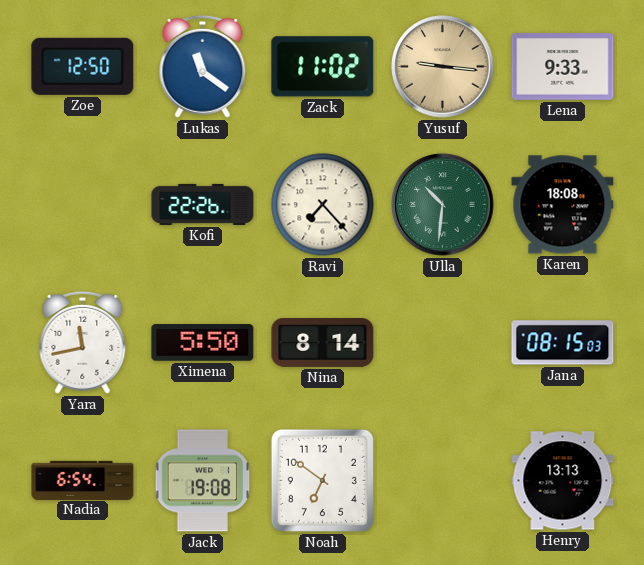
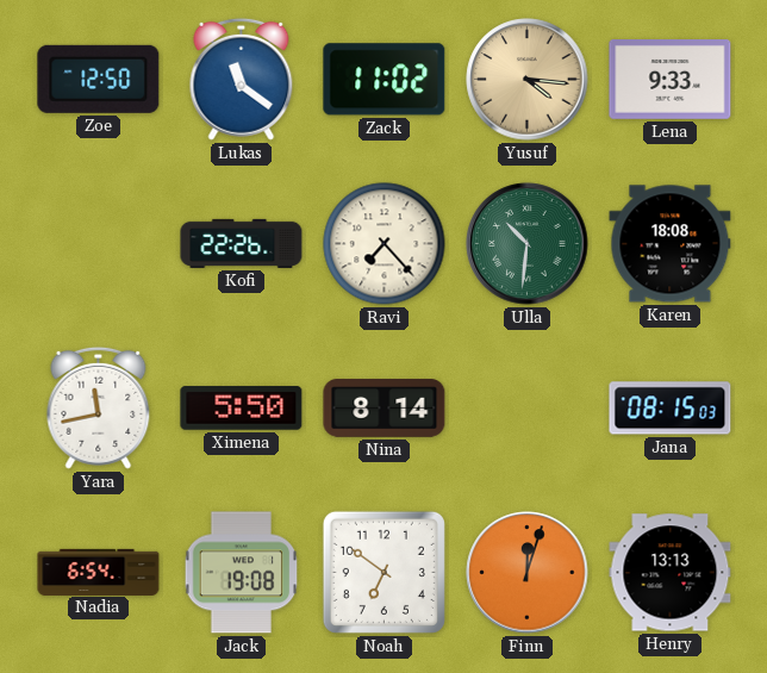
Yusuf: 9:16 -> 4:16 (528, 80)
Finn: none -> 12:03 (528, 573)
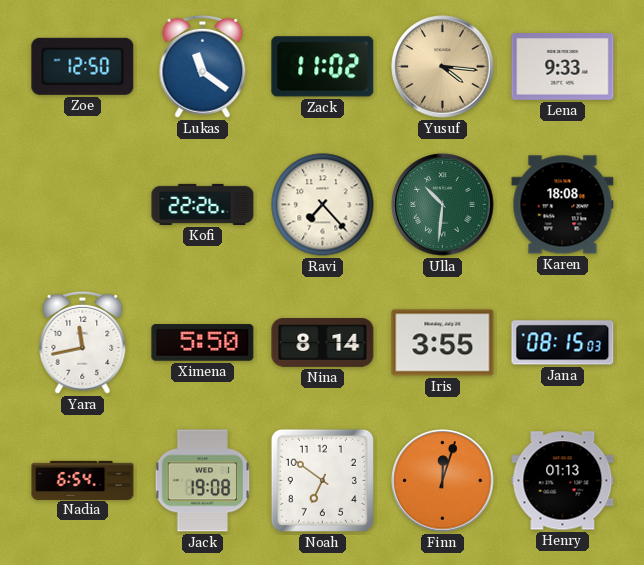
Iris: none -> 3:55 (443, 343)
Henry: 13:13 -> 01:13 (563, 481)
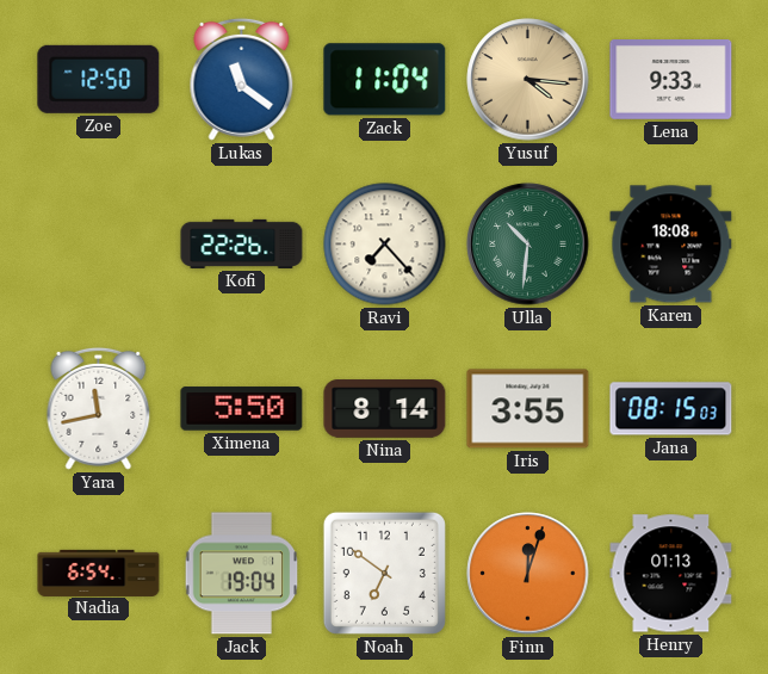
Zack: 11:02 -> 11:04 (385, 80)
Jack: 19:08 -> 19:04 (242, 574)
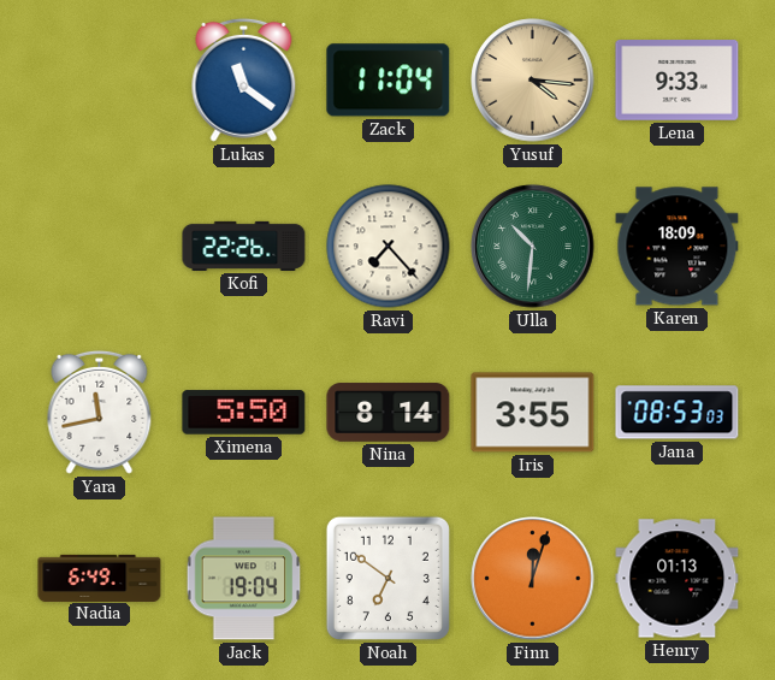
Zoe: 12:50 -> none (99, 79)
Karen: 18:08 -> 18:09 (678, 247)
Jana: 08:15 -> 08:53 (678, 413)
Nadia: 6:54 -> 6:49 (100, 578)
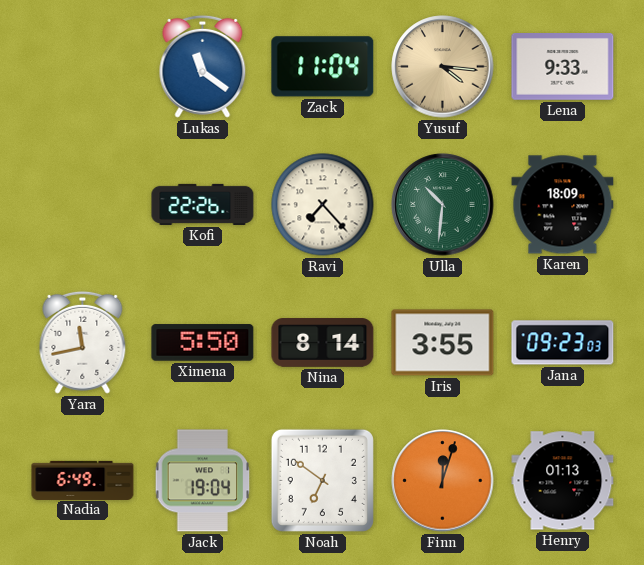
Jana: 08:53 -> 09:23 (563, 343)
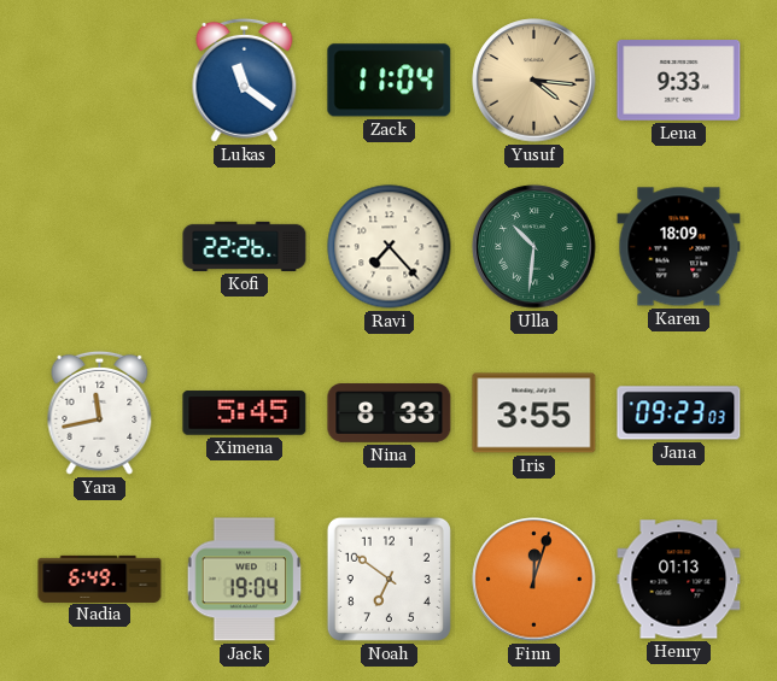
Ximena: 5:50 -> 5:45 (245, 413)
Nina: 8:14 -> 8:33 (390, 413)
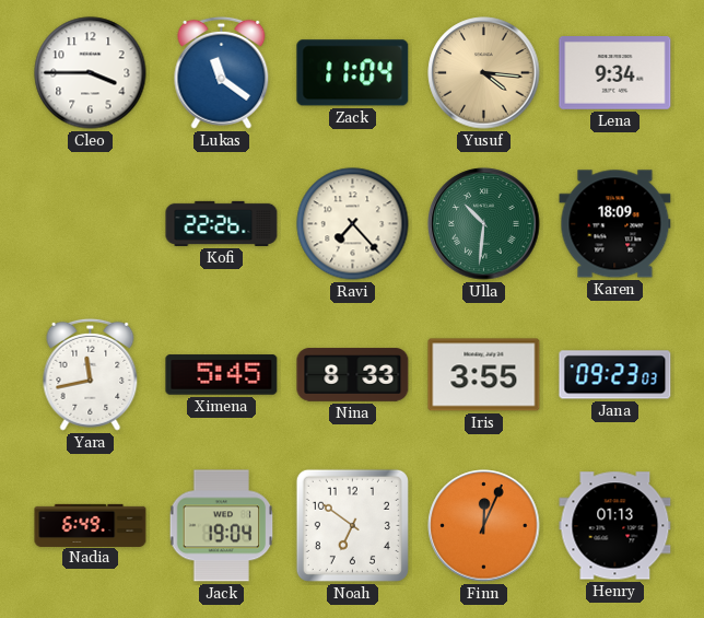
Cleo: none -> 3:45 (91, 73)
Lena: 9:33 -> 9:34 (615, 73)
Finn: 12:03 -> 12:04 (484, 526)
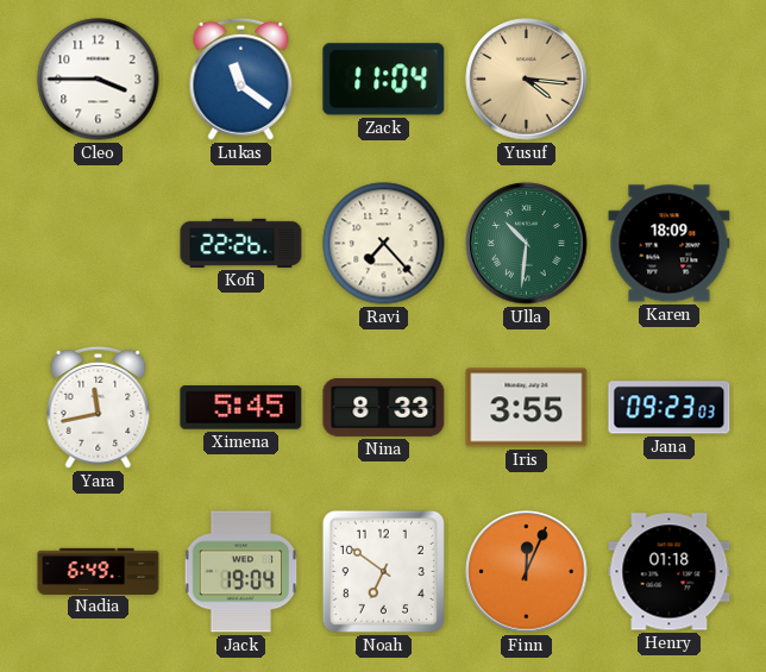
Lena: 9:34 -> none (615, 73)
Henry: 01:13 -> 01:18 (670, 572)
